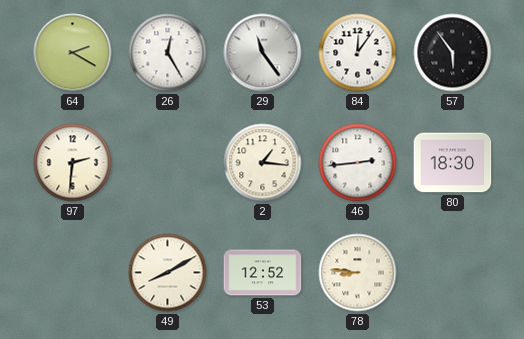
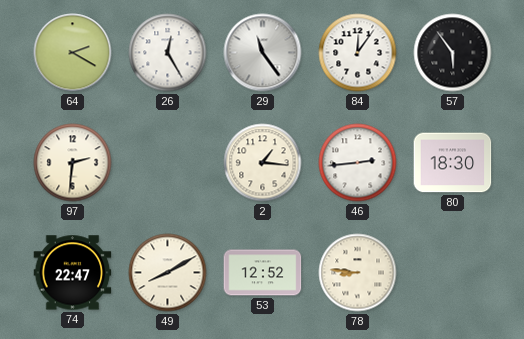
74: none -> 22:47 (73, 273)
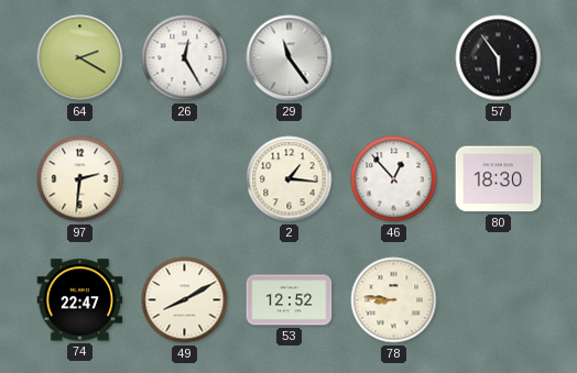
84: 12:06 -> none (358, 53)
46: 2:44 -> 12:53 (394, 179)
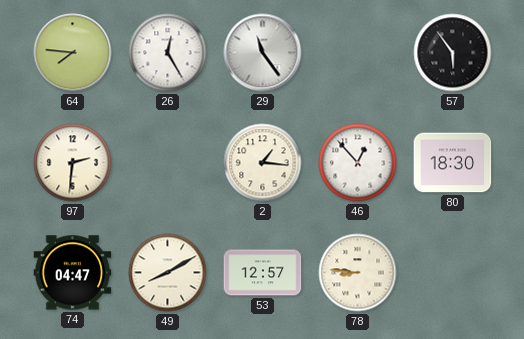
64: 2:20 -> 7:46 (73, 53)
74: 22:47 -> 04:47 (73, 273)
53: 12:52 -> 12:57 (263, 273)
